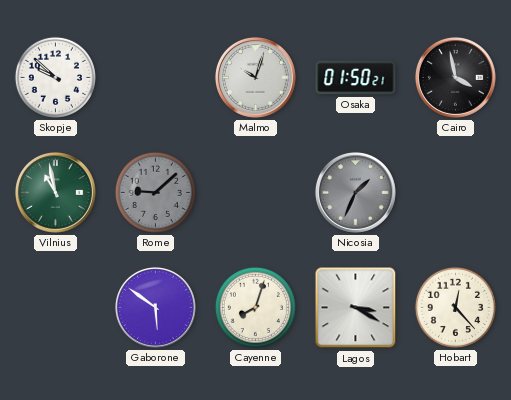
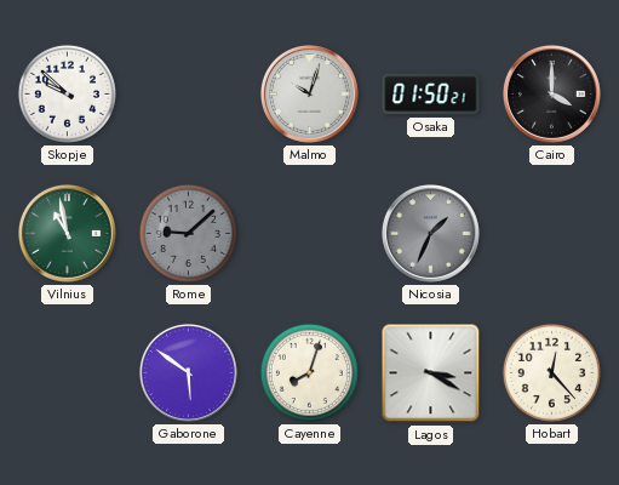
Cairo: 3:58 -> 4:00 (551, 93)
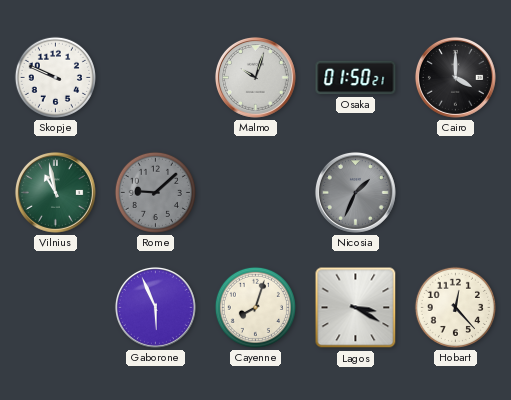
Skopje: 9:52 -> 9:49 (55, 77)
Gaborone: 5:51 -> 5:56 (155, 307)
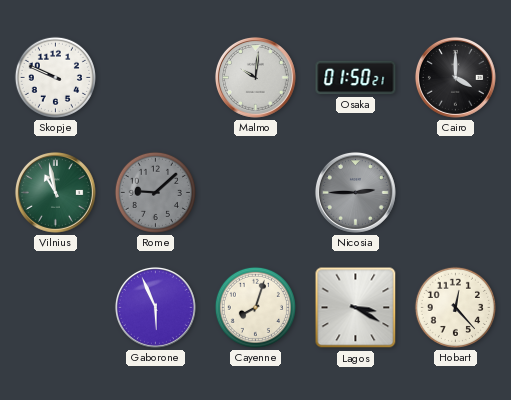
Malmo: 10:03 -> 10:01 (255, 77)
Nicosia: 1:34 -> 2:45 (355, 192)
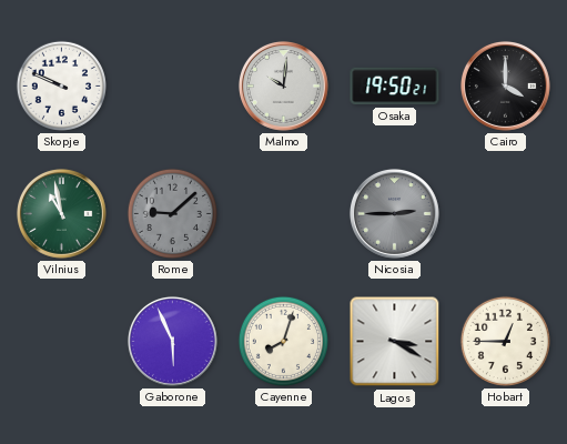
Osaka: 01:50 -> 19:50 (395, 87)
Hobart: 12:23 -> 12:45 (505, 341)
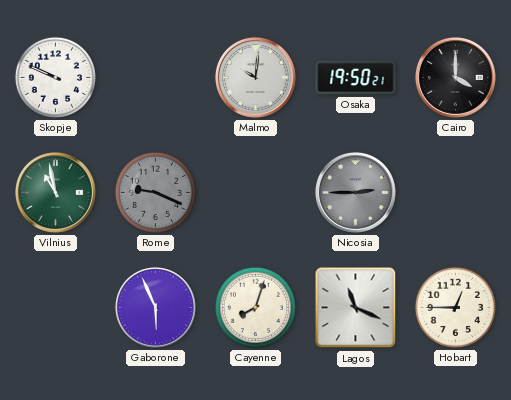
Rome: 9:08 -> 9:19 (155, 192)
Lagos: 3:20 -> 11:19 (356, 308)
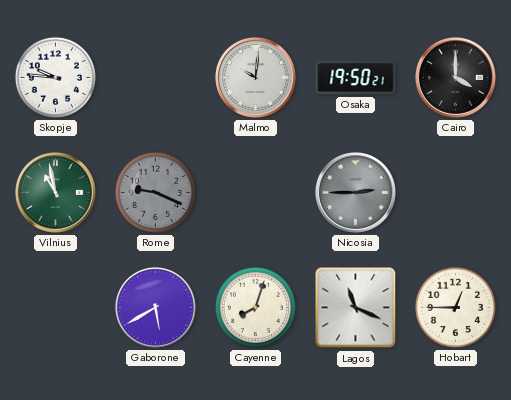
Skopje: 9:49 -> 9:46 (55, 77)
Gaborone: 5:56 -> 5:40 (155, 307)
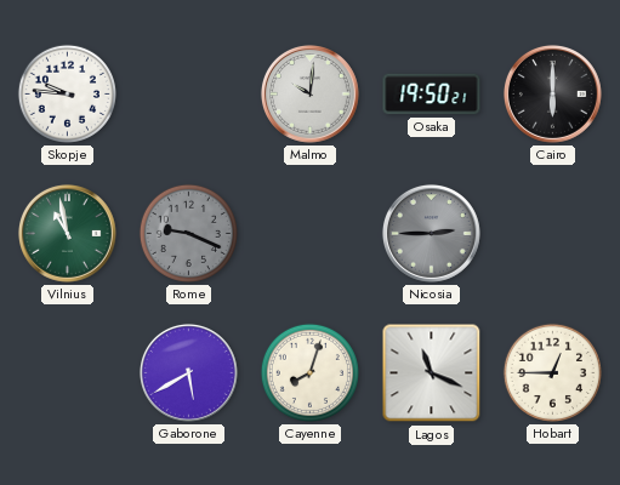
Cairo: 4:00 -> 6:00 (552, 93)
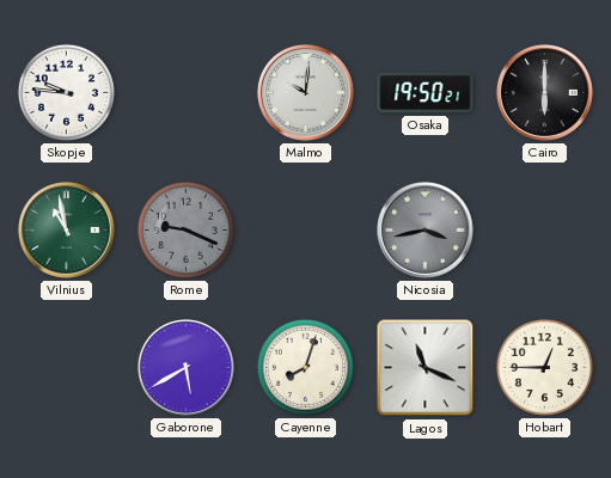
Nicosia: 2:45 -> 3:43 (424, 229)
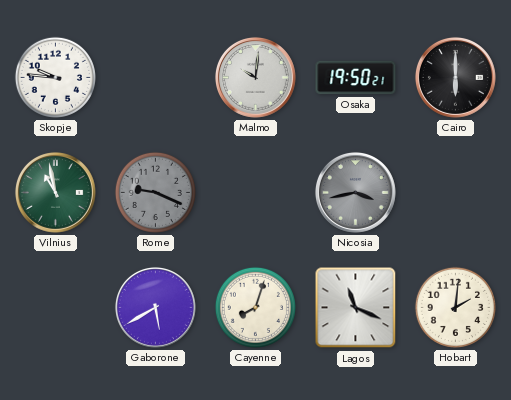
Hobart: 12:45 -> 2:01 (455, 307)
